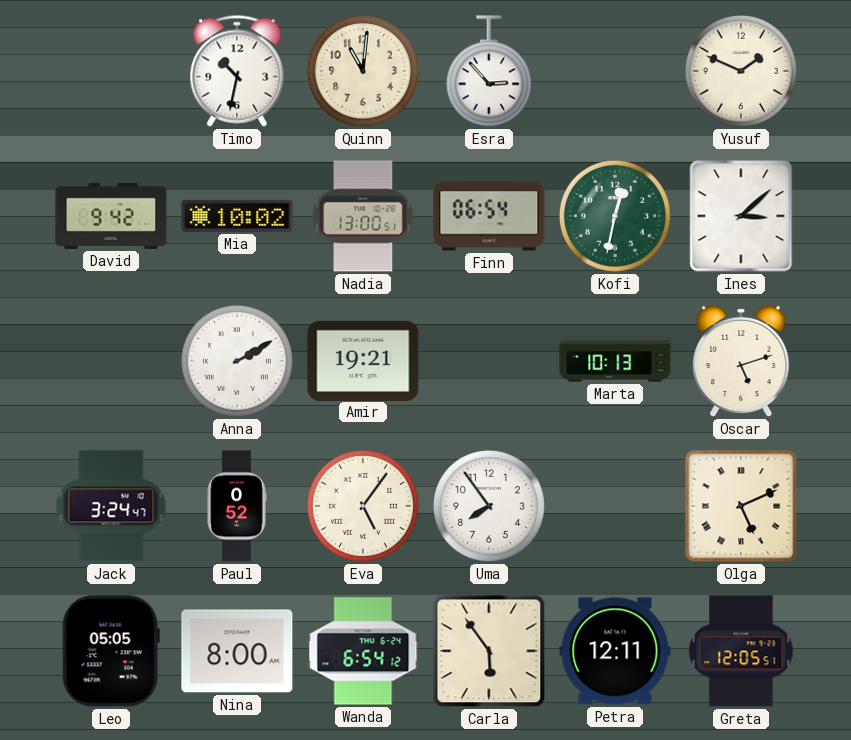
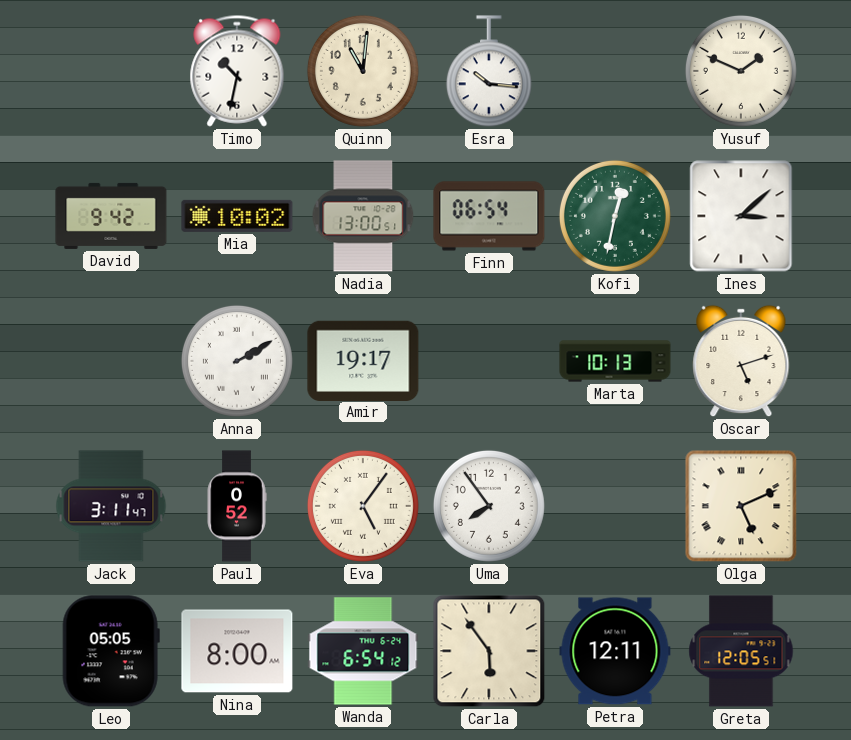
Esra: 2:53 -> 10:16 (489, 72)
Amir: 19:21 -> 19:17 (363, 360)
Jack: 3:24 -> 3:11 (111, 506)
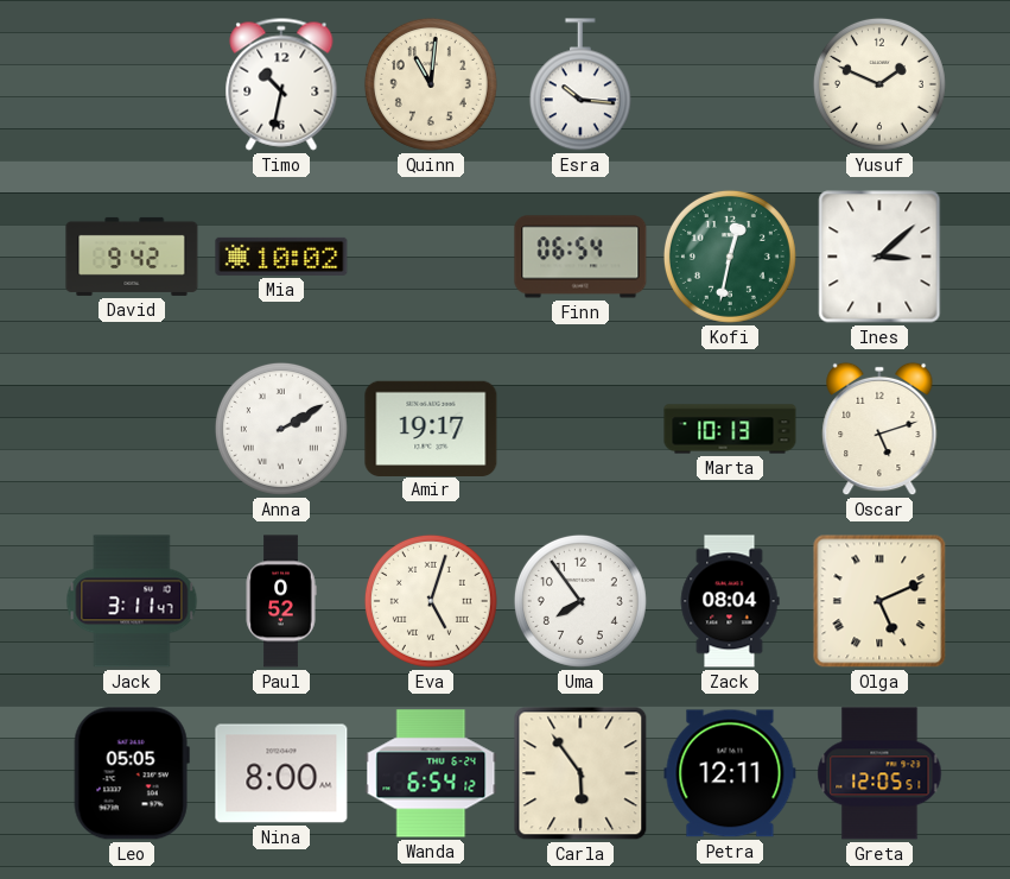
Nadia: 13:00 -> none (363, 216)
Eva: 5:06 -> 5:03 (431, 601)
Zack: none -> 08:04 (730, 601)
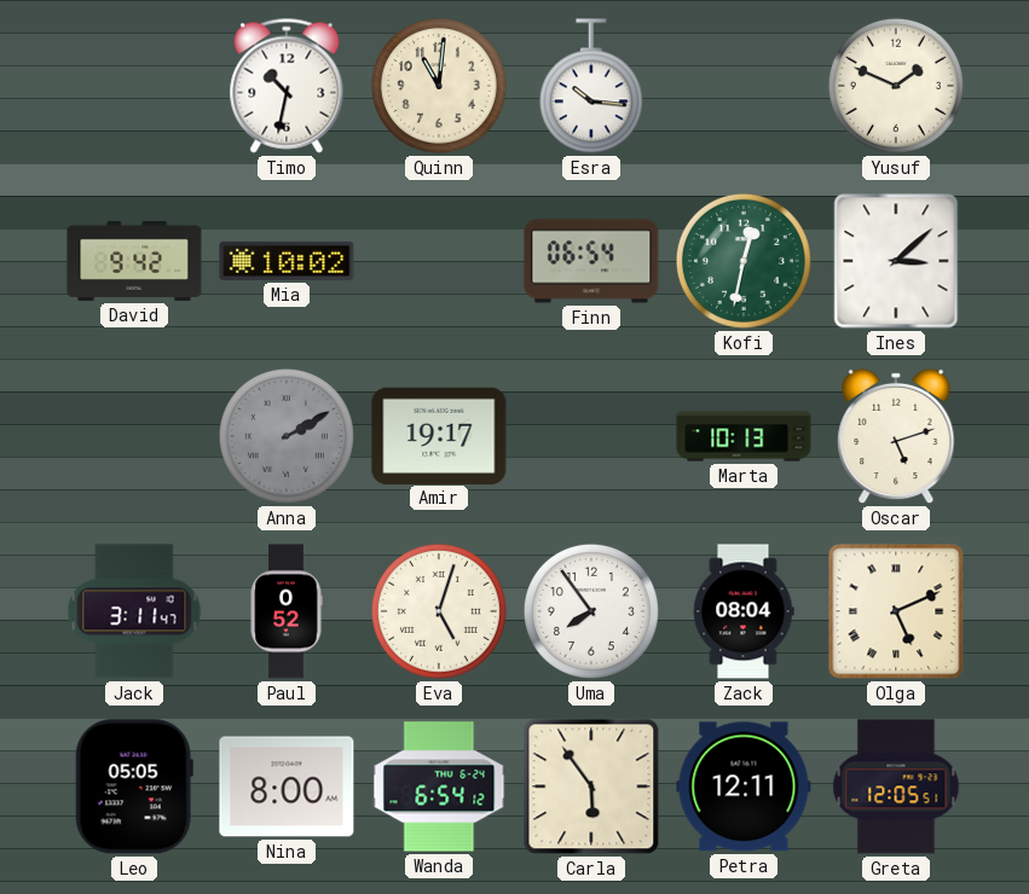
Anna dial: white -> grey (287, 436)
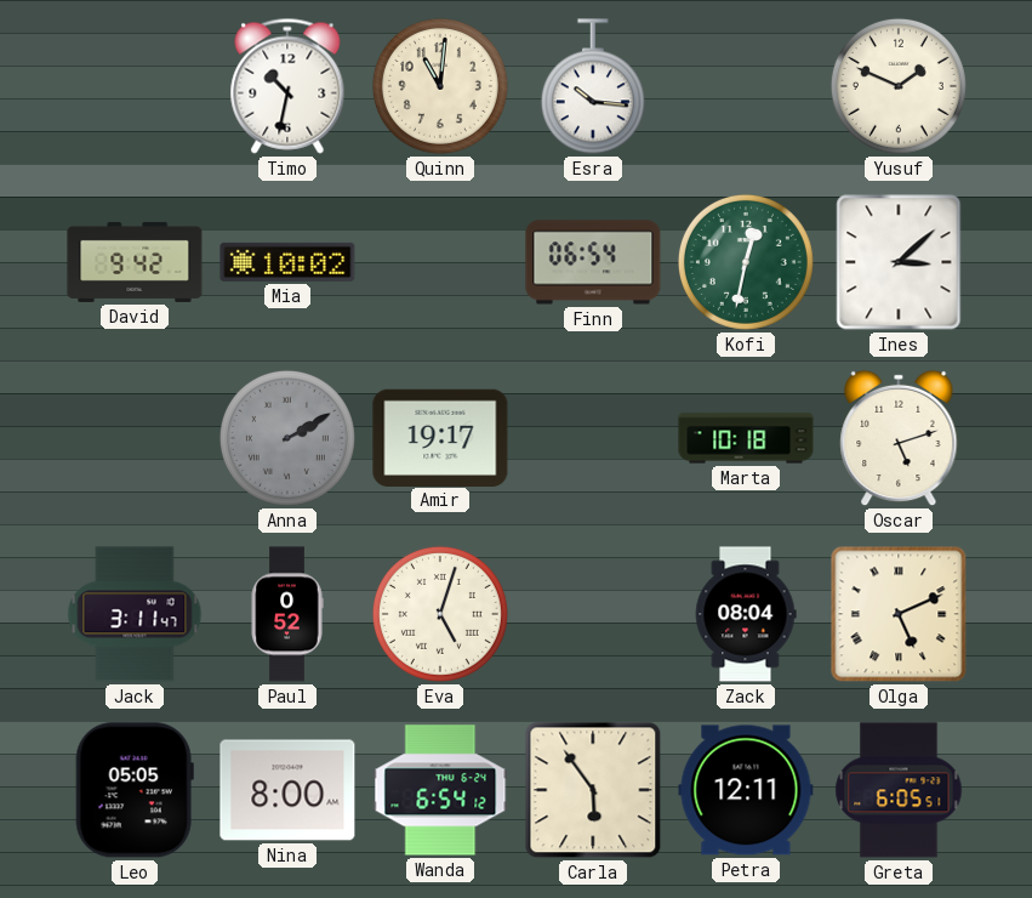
Marta: 10:13 -> 10:18 (746, 438)
Uma: 7:54 -> none (591, 611)
Greta: 12:05 -> 6:05 (899, 790)
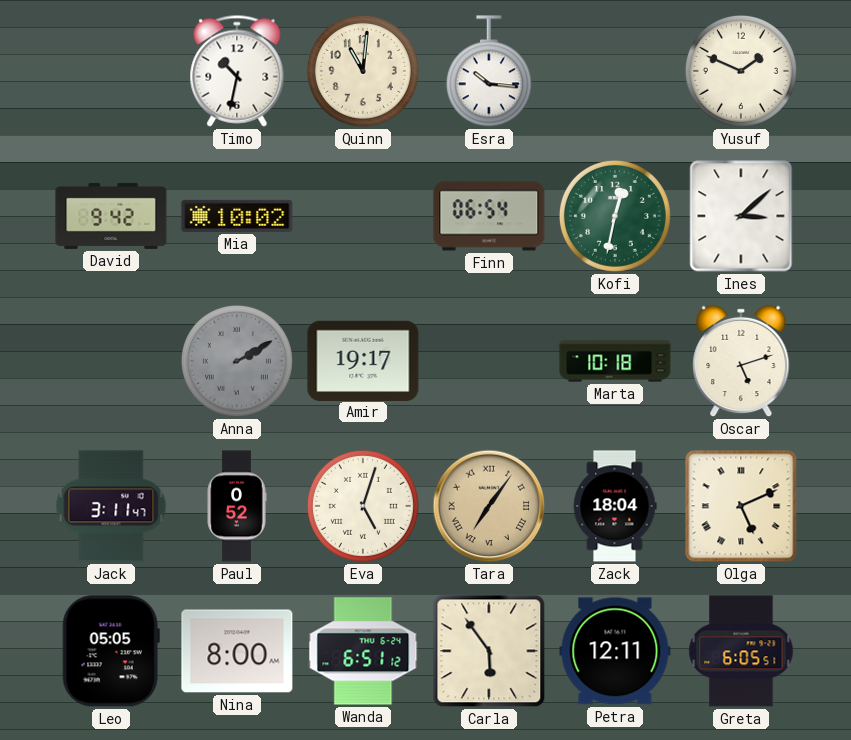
Tara: none -> 7:06 (489, 506)
Zack: 08:04 -> 18:04 (615, 506)
Wanda: 6:54 -> 6:51 (363, 651)
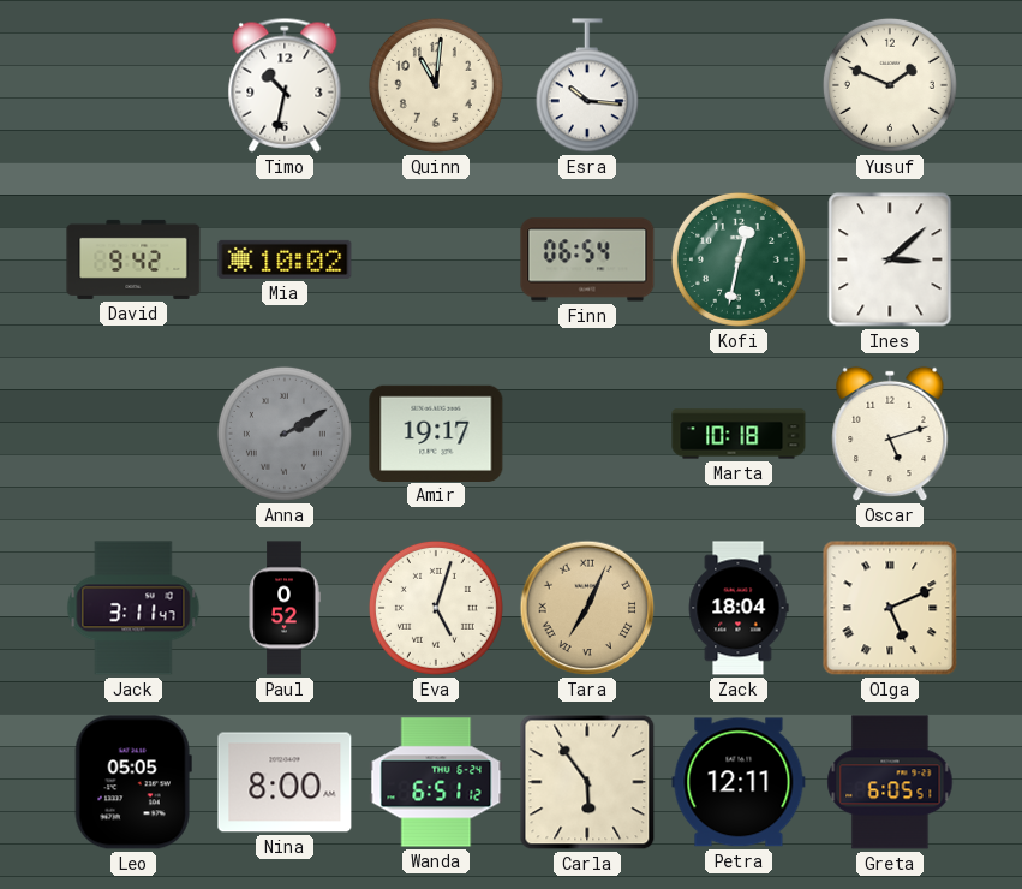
Tara: 7:06 -> 7:04 (587, 608)
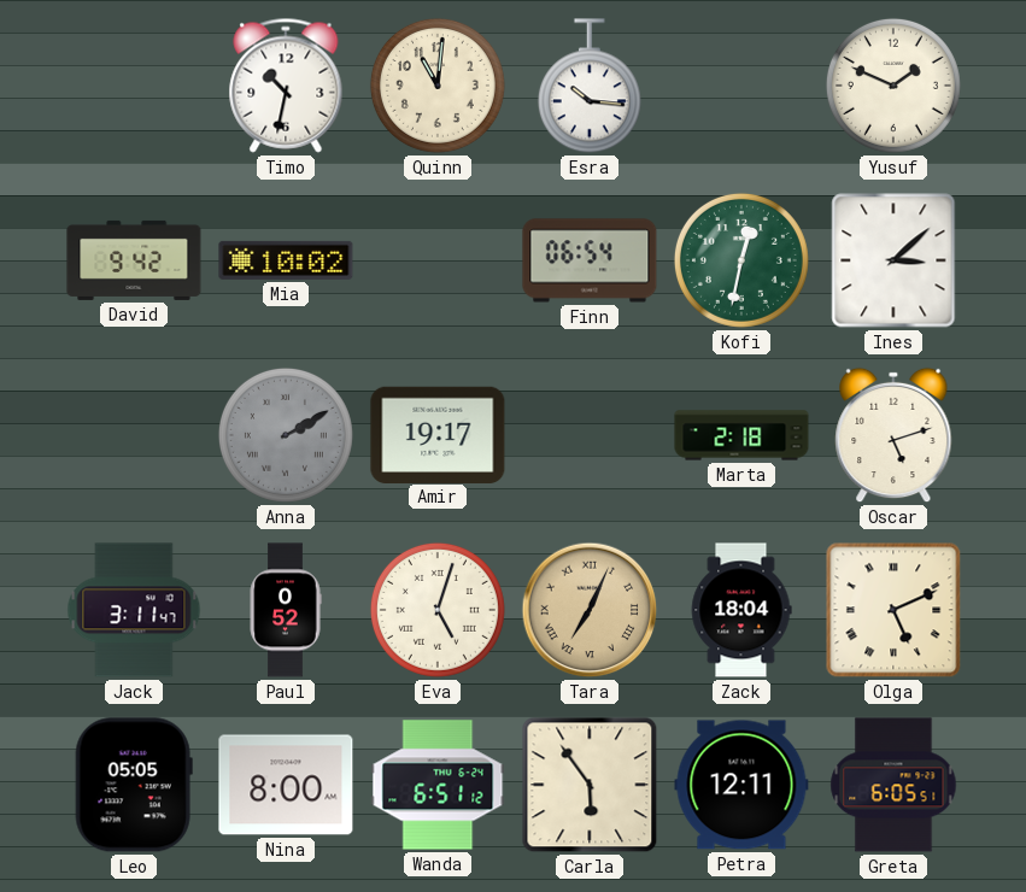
Marta: 10:18 -> 2:18 (741, 435)
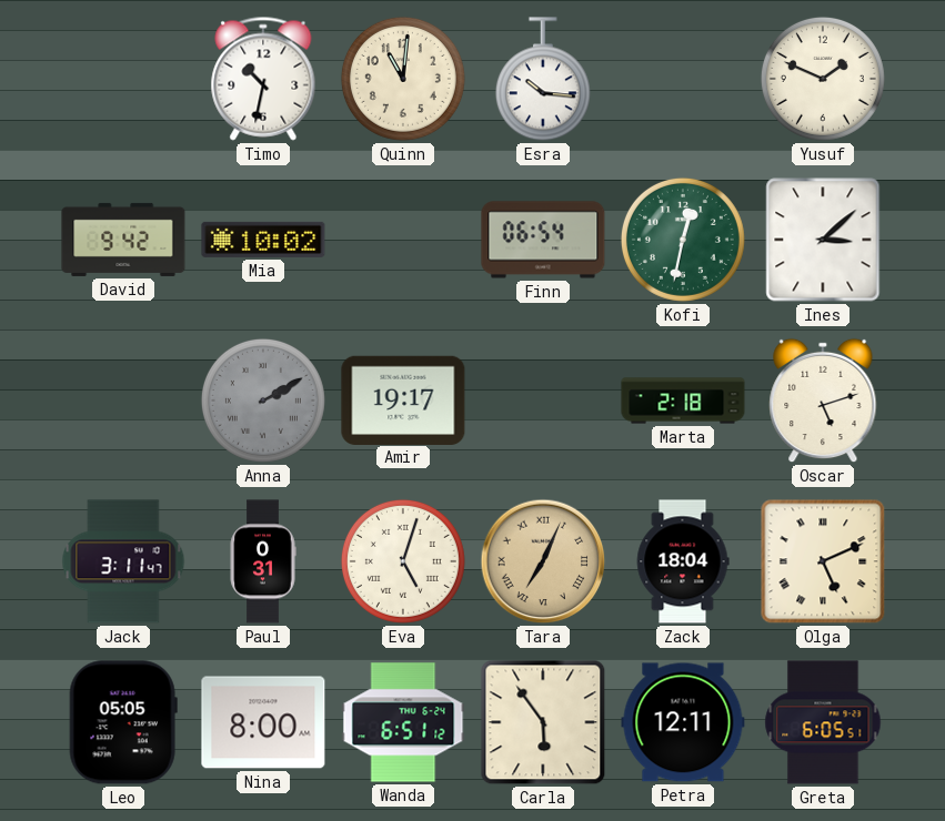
Paul: 0:52 -> 0:31 (263, 561)
